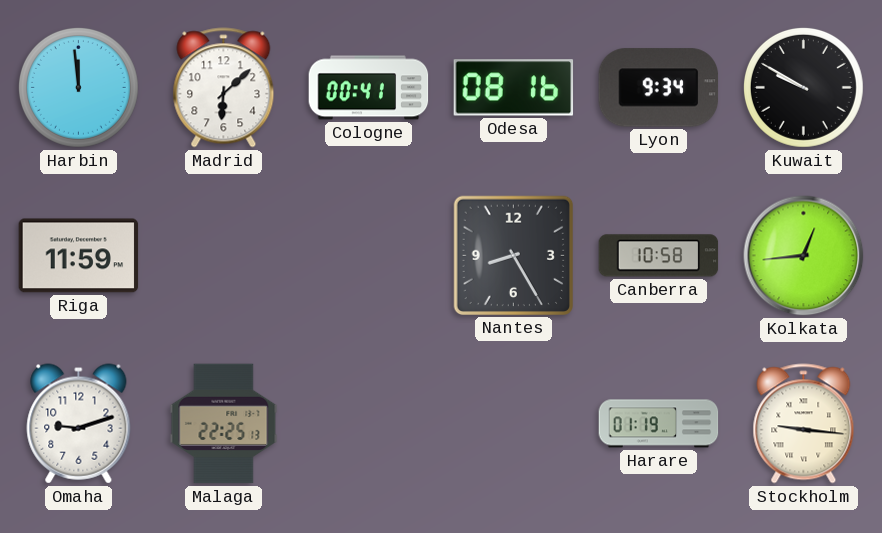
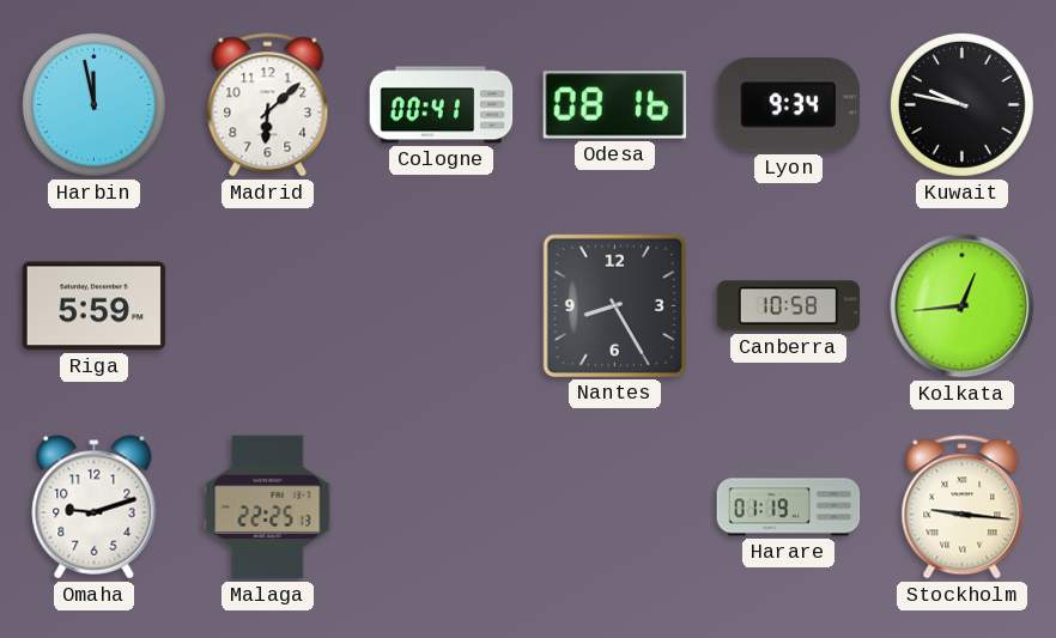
Harbin: 11:59 -> 11:58 (93, 104)
Kuwait: 9:50 -> 9:47 (961, 104)
Riga: 11:59 -> 5:59 (95, 306)
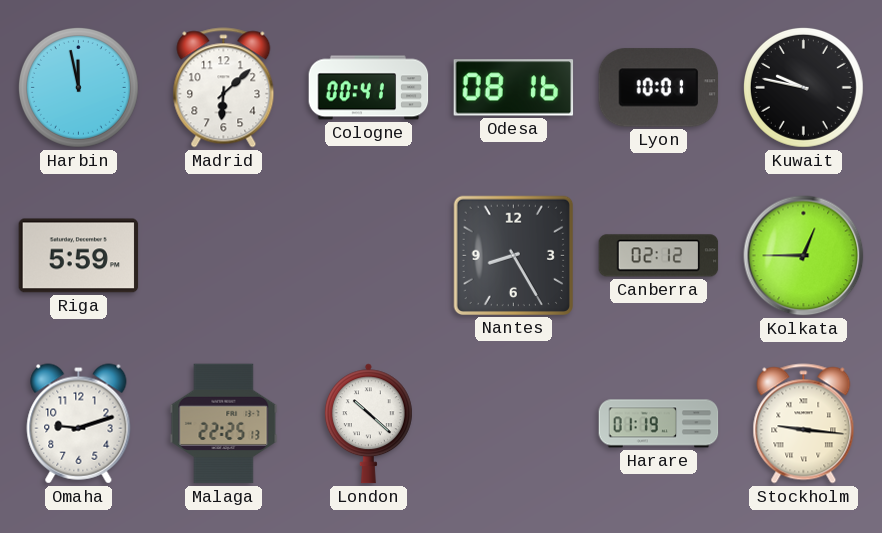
Lyon: 9:34 -> 10:01 (659, 88)
Canberra: 10:58 -> 02:12 (659, 256)
Kolkata: 12:44 -> 12:45 (804, 256)
London: none -> 10:22 (368, 424)
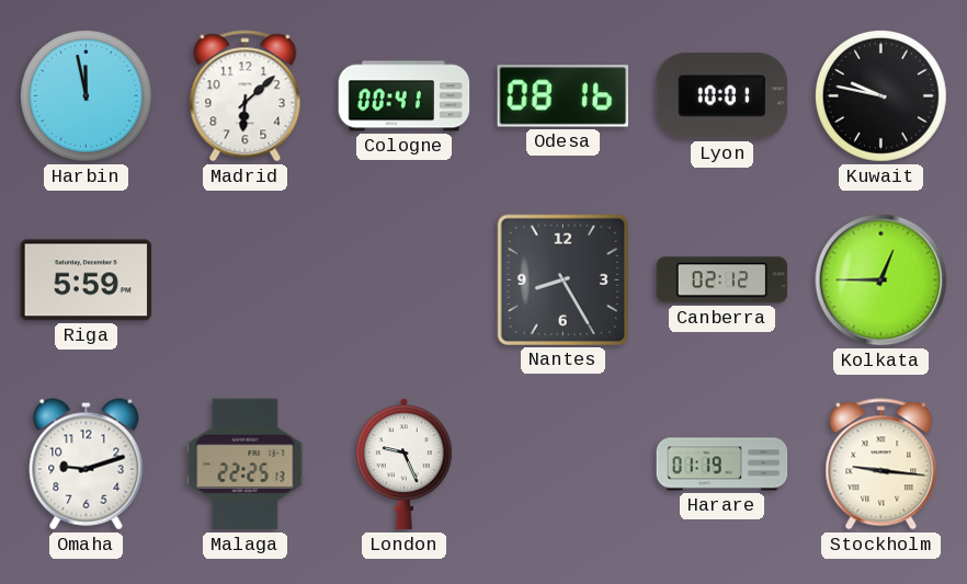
London: 10:22 -> 9:26 (403, 465)
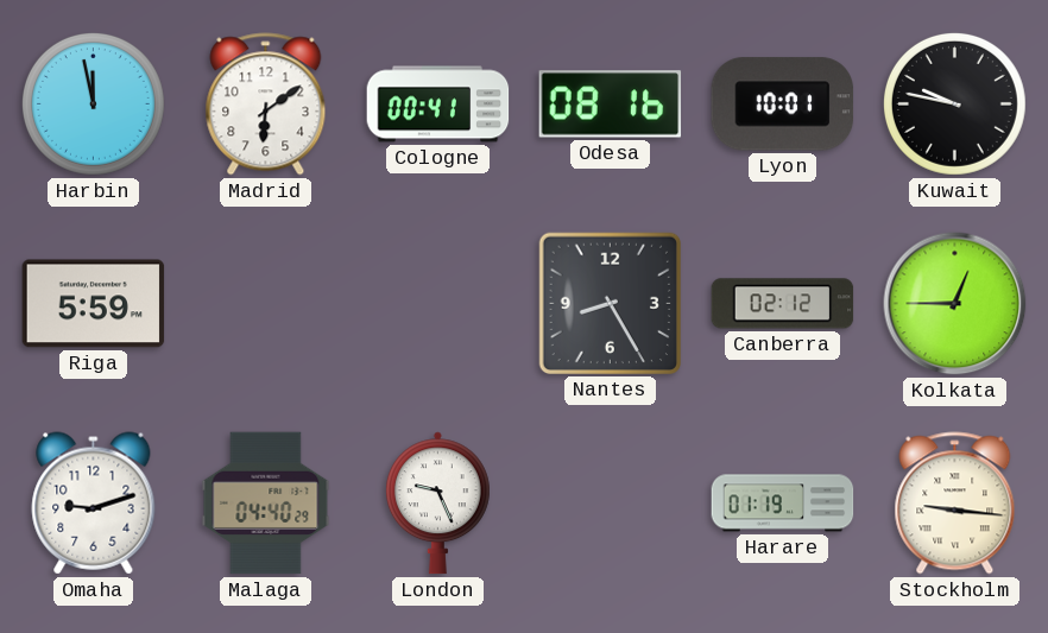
Madrid: 6:08 -> 6:09 (266, 105)
Malaga: 22:25 -> 04:40 (266, 504)
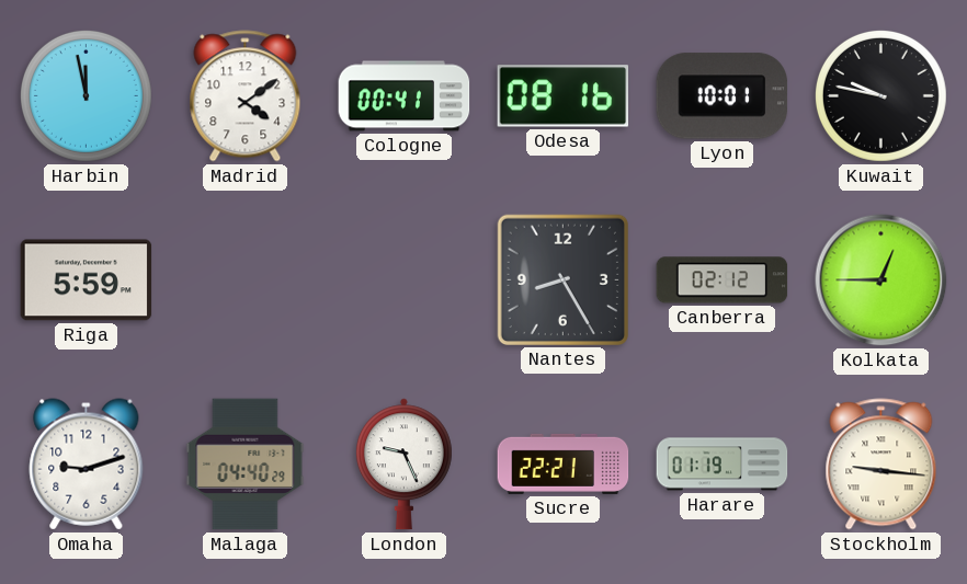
Madrid: 6:09 -> 4:09 (246, 96)
Sucre: none -> 22:21 (564, 463)
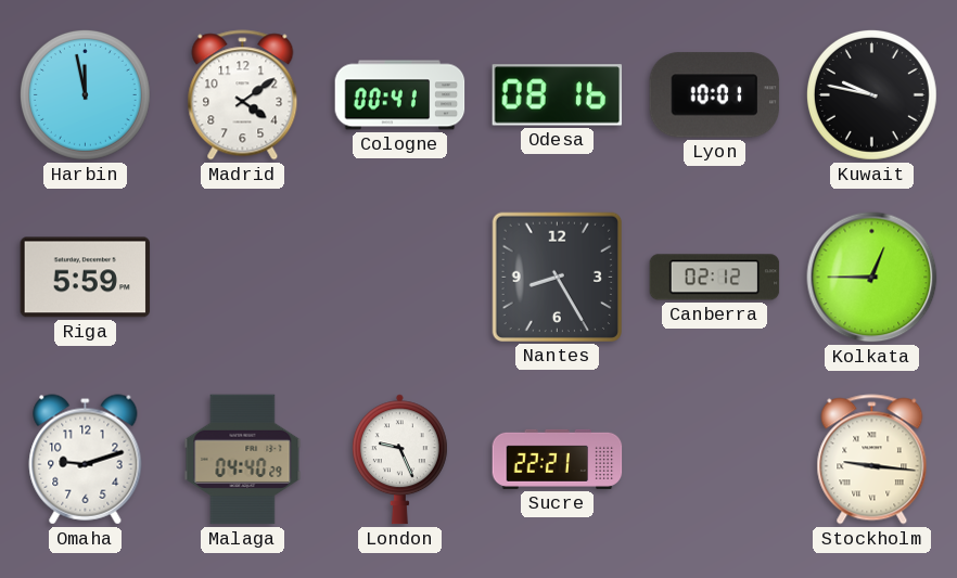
Harare: 01:19 -> none (723, 465)
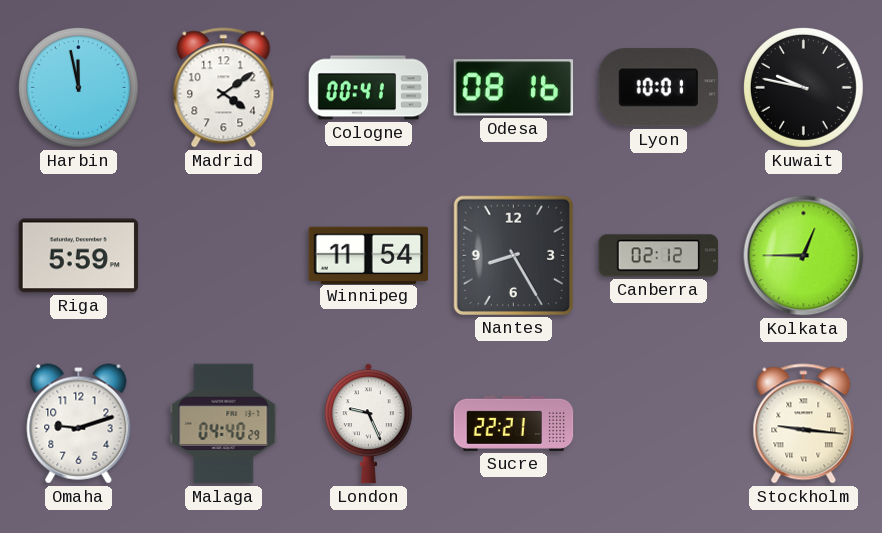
Winnipeg: none -> 11:54 (369, 255)
